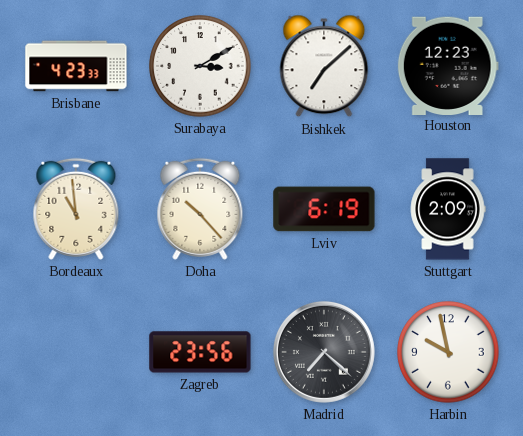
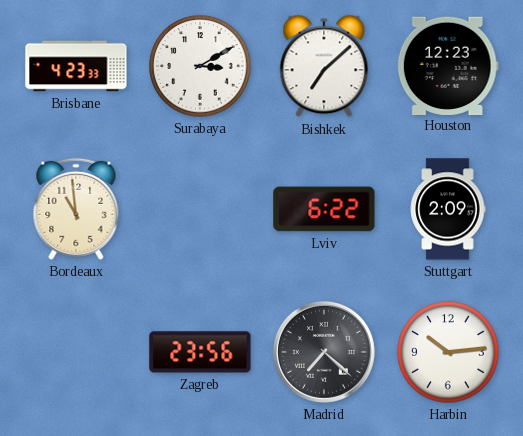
Doha: 10:23 -> none (200, 209)
Lviv: 6:19 -> 6:22 (324, 209)
Harbin: 9:58 -> 10:14 (448, 352)
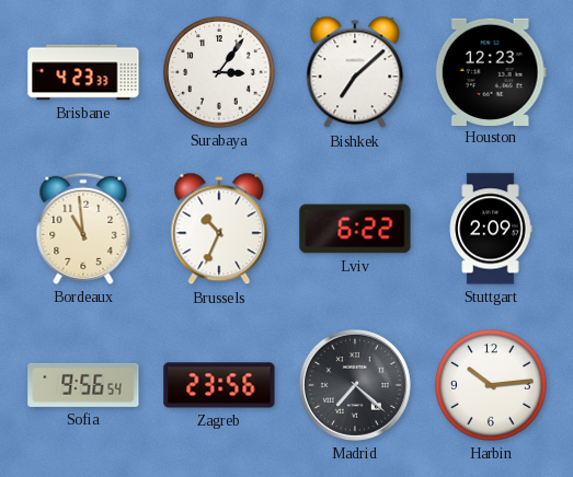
Surabaya: 3:10 -> 3:06 (219, 72)
Brussels: none -> 10:34 (219, 229)
Sofia: none -> 9:56 (83, 385)
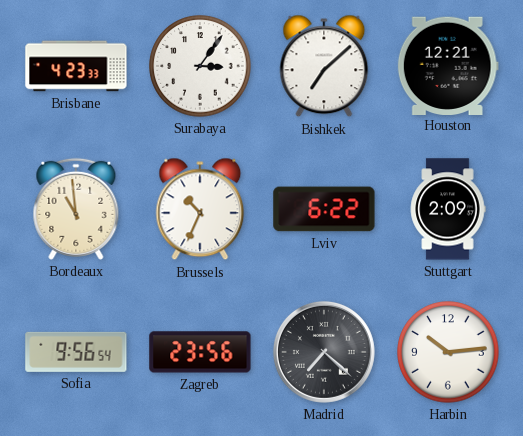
Houston: 12:23 -> 12:21 (448, 65)
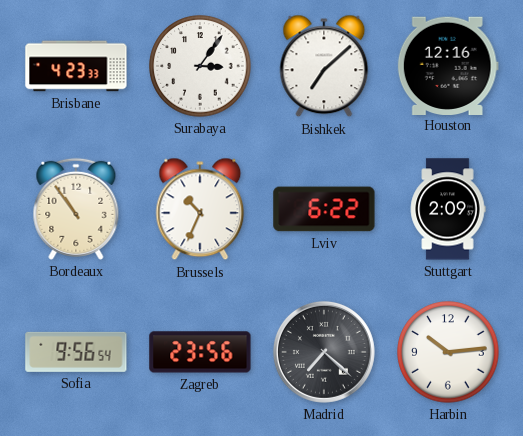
Houston: 12:21 -> 12:16 (448, 65)
Bordeaux: 10:59 -> 10:54 (76, 209)
